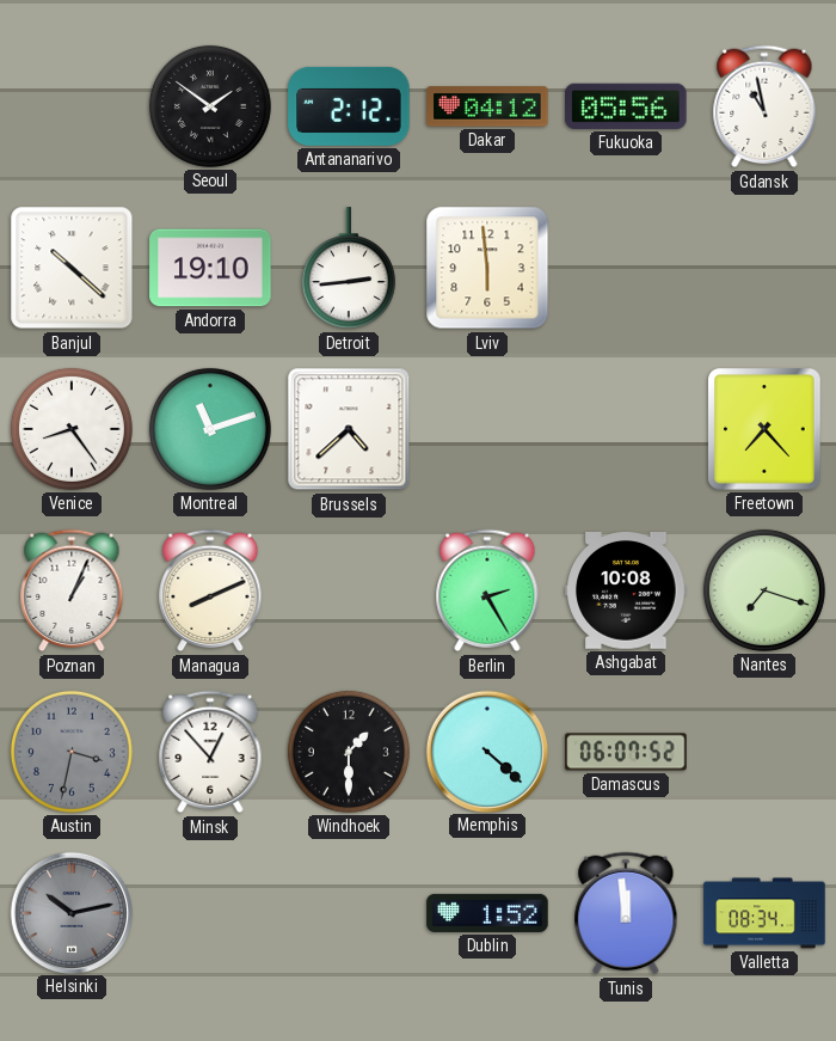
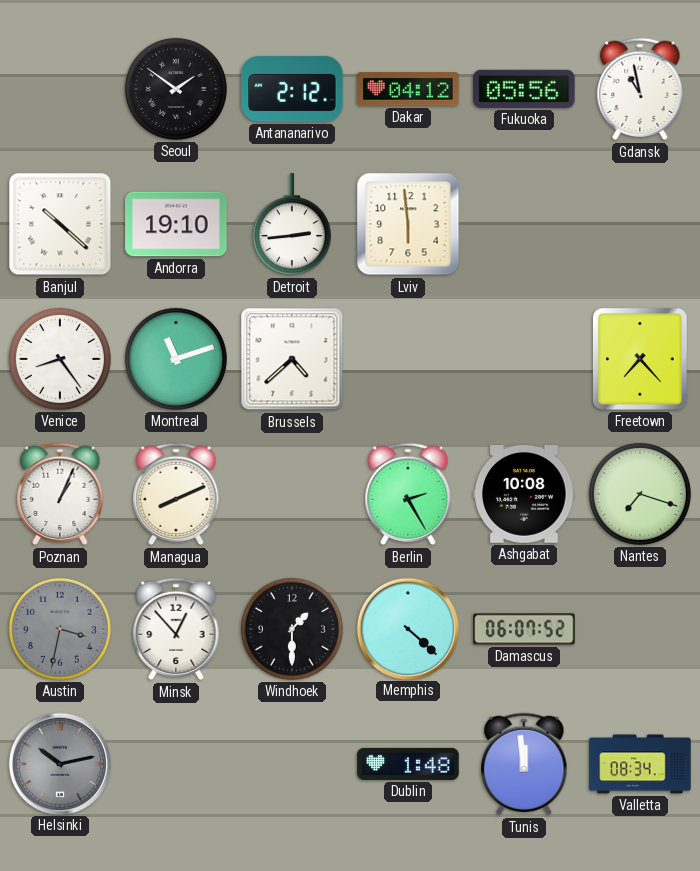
Dublin: 1:52 -> 1:48 (408, 764)
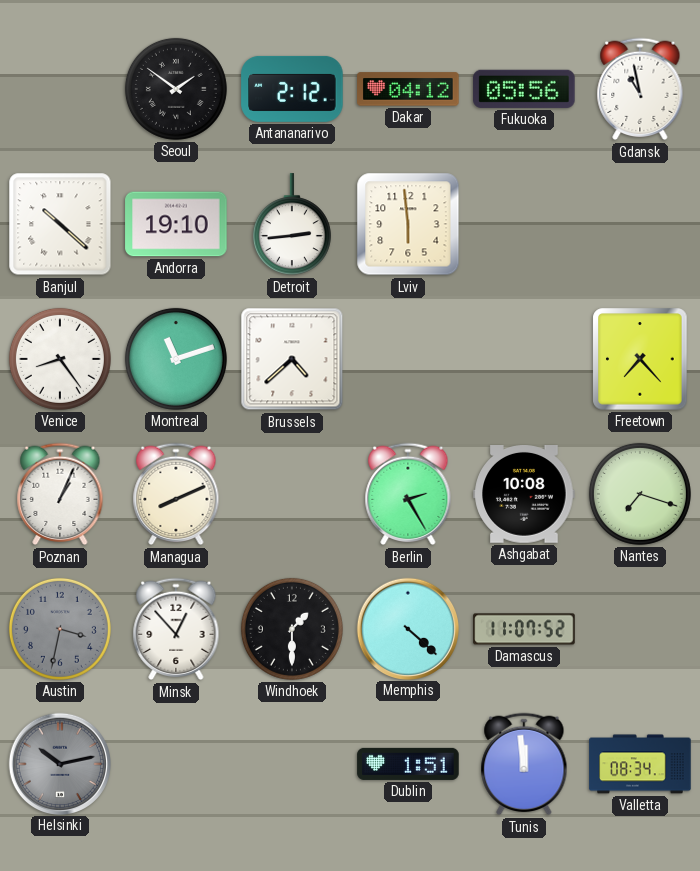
Damascus: 06:07 -> 11:07 (524, 629)
Dublin: 1:48 -> 1:51 (408, 764)
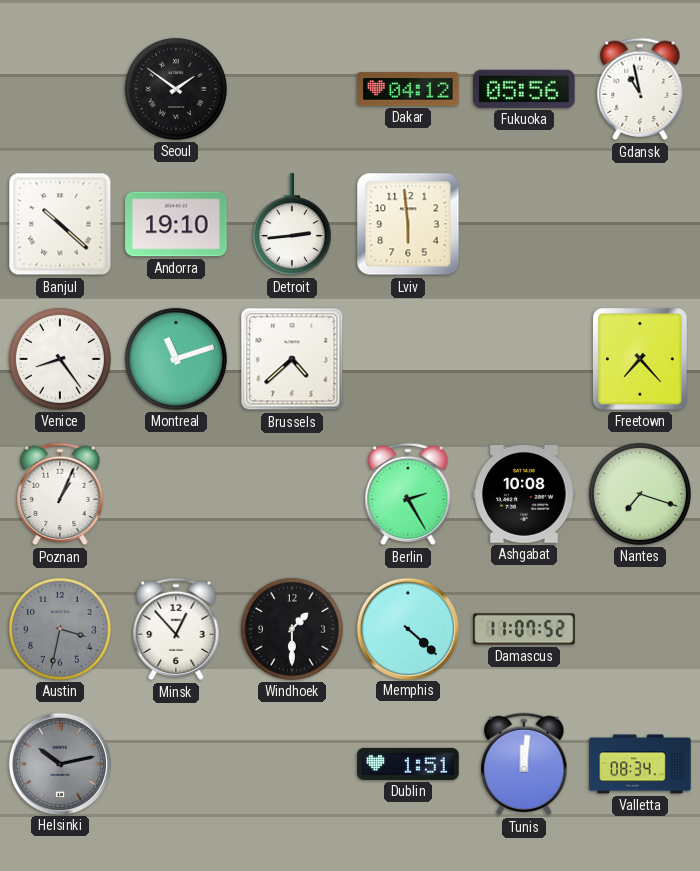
Antananarivo: 2:12 -> none (292, 89)
Managua: 8:11 -> none (176, 494)
Tunis: 11:59 -> 12:01 (524, 764)
